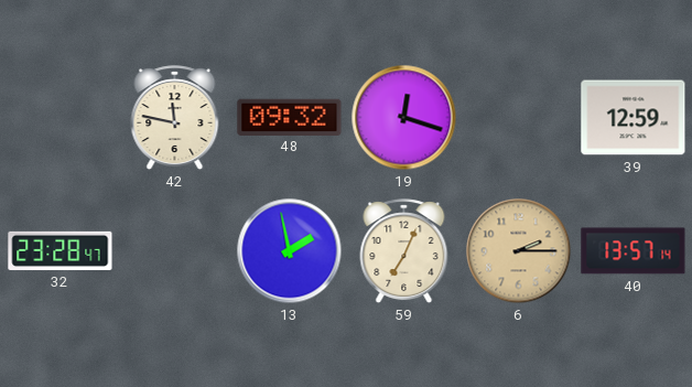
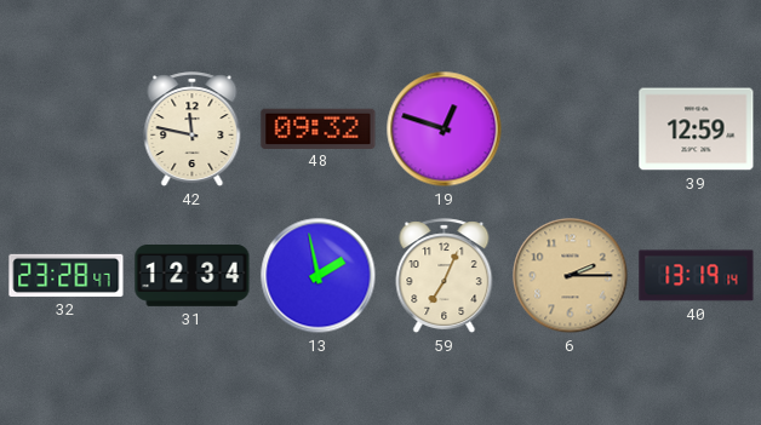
19: 12:18 -> 12:48 (445, 130)
31: none -> 12:34 (193, 276)
40: 13:57 -> 13:19 (697, 276)
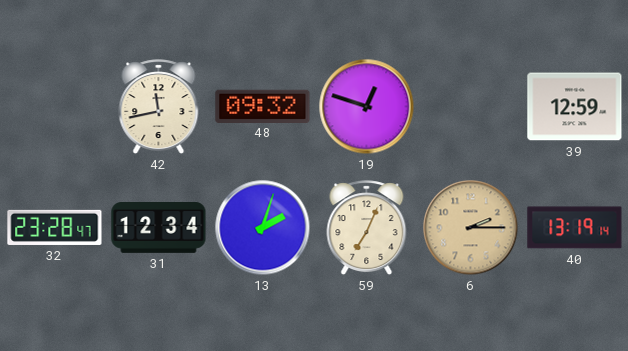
42: 11:47 -> 11:43 (159, 107)
13: 1:58 -> 2:03 (263, 228)
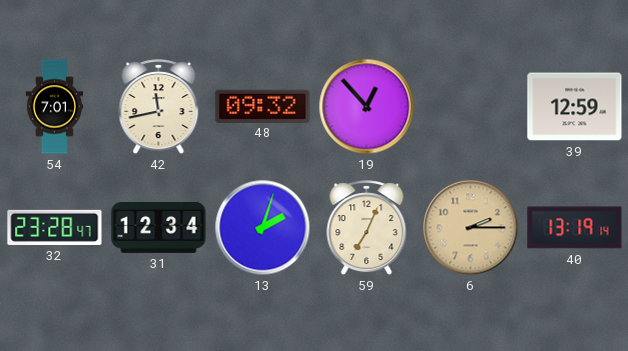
54: none -> 7:01 (54, 107)
19: 12:48 -> 12:53 (367, 107)
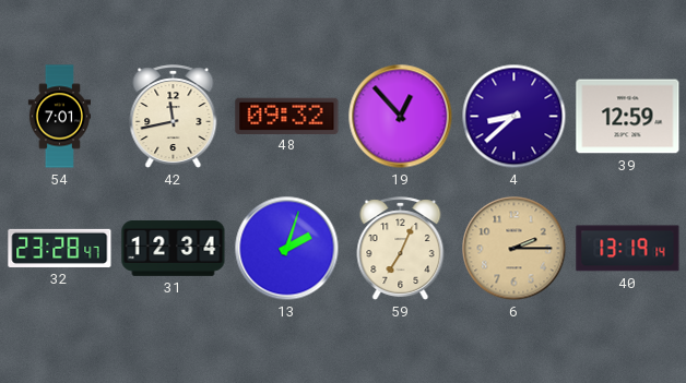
4: none -> 8:38 (514, 117)
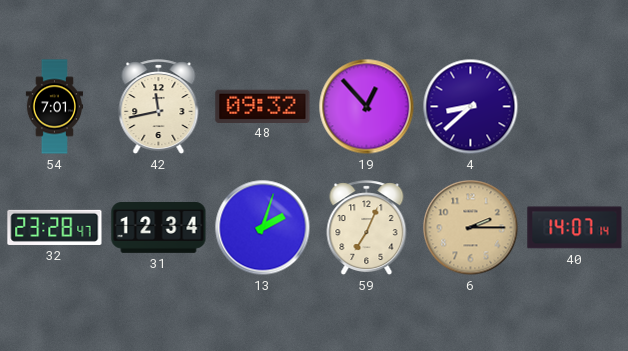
39: 12:59 -> none (628, 117)
40: 13:19 -> 14:07 (575, 228)
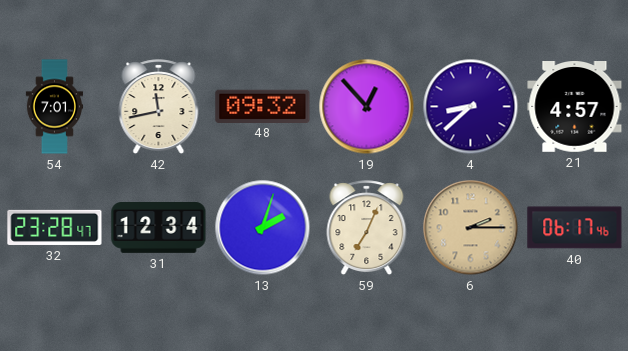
21: none -> 4:57 (575, 107)
40: 14:07 -> 06:17 (575, 228)
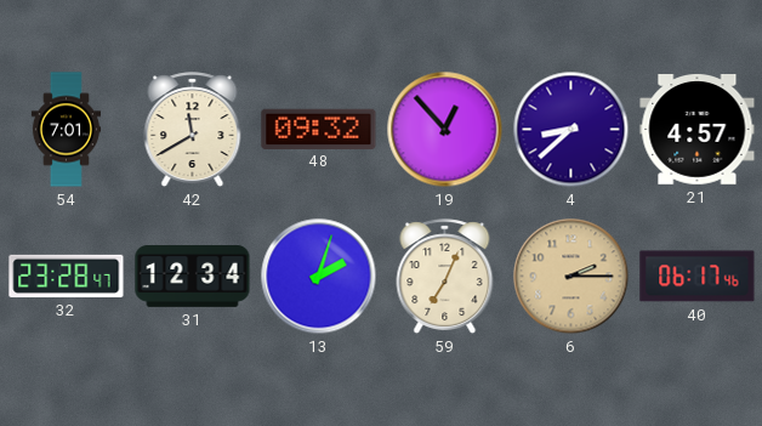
42: 11:43 -> 11:40 (193, 130)
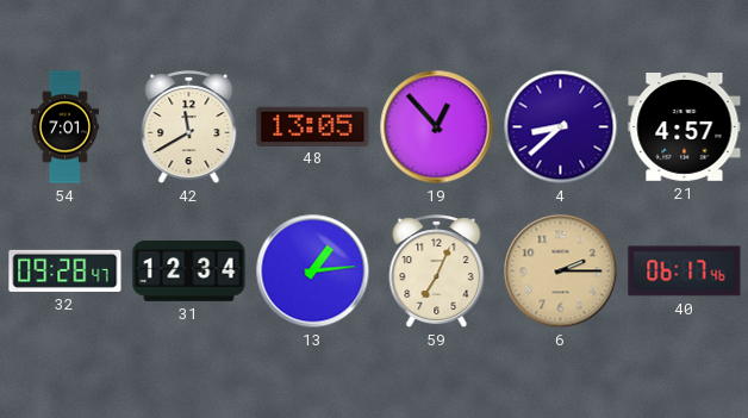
48: 09:32 -> 13:05 (313, 126)
32: 23:28 -> 09:28 (66, 270)
13: 2:03 -> 1:14 (313, 272)
